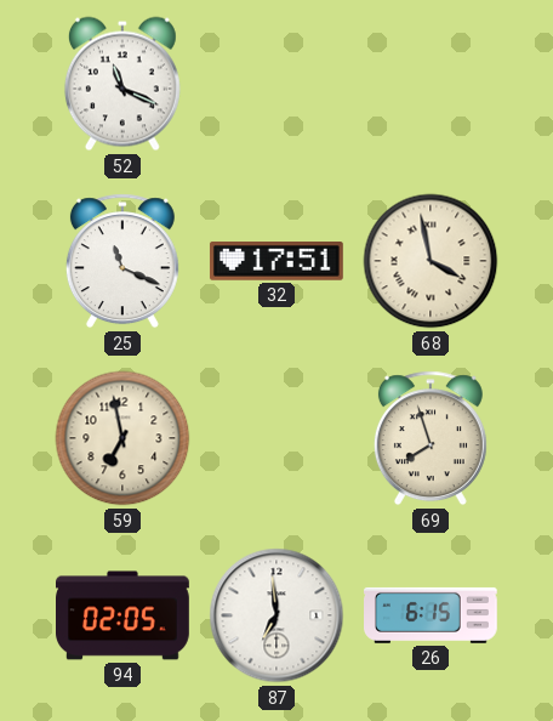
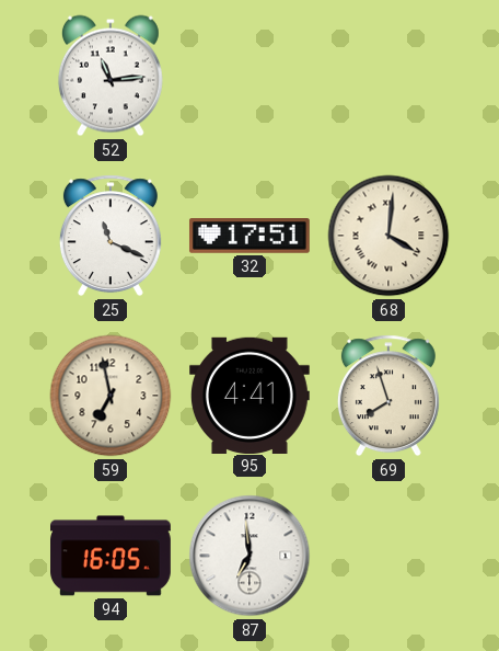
52: 11:19 -> 11:14 (111, 76)
68: 3:58 -> 4:01 (388, 236)
95: none -> 4:41 (251, 395)
94: 02:05 -> 16:05 (112, 556)
26: 6:15 -> none (432, 615)
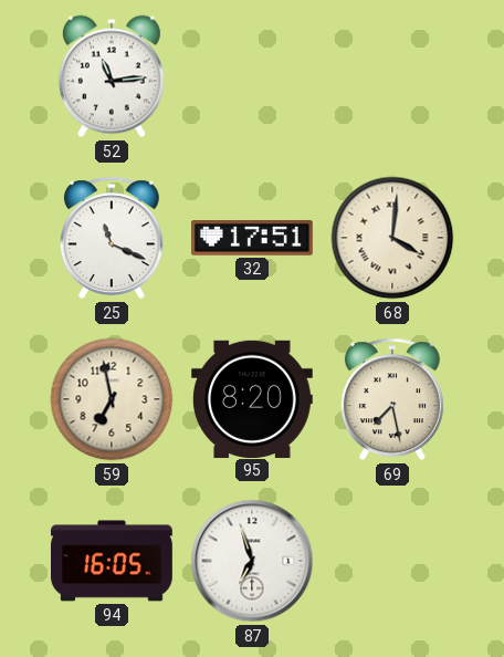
95: 4:41 -> 8:20 (253, 398)
69: 7:57 -> 7:28 (392, 399)
87: 6:59 -> 6:57 (252, 561)
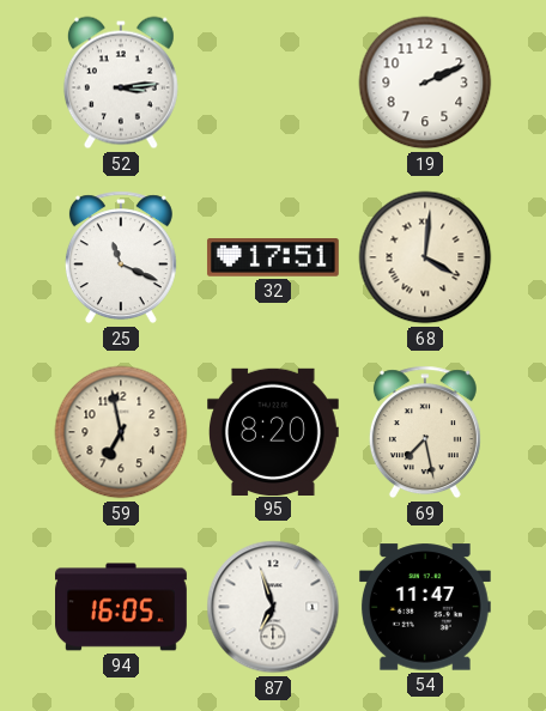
52: 11:14 -> 3:14 (121, 83)
19: none -> 2:11 (425, 83)
54: none -> 11:47 (425, 607)
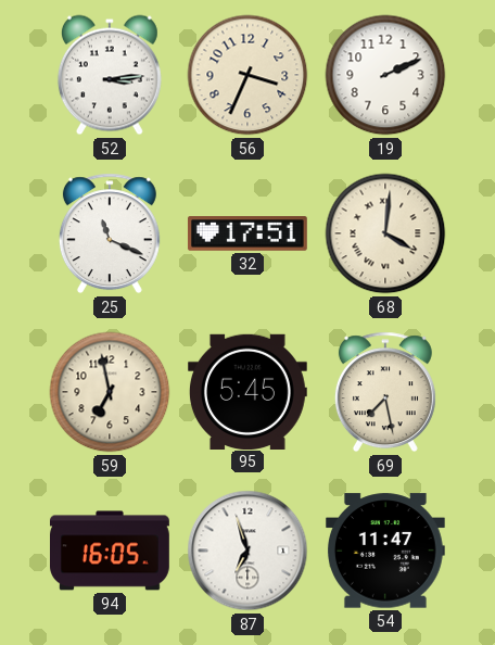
56: none -> 3:34 (247, 75)
95: 8:20 -> 5:45 (249, 391)
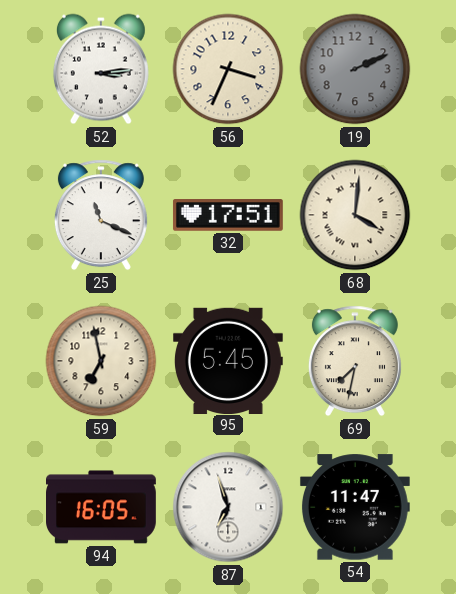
19 dial: white -> grey (355, 69)
69: 7:28 -> 7:32 (355, 361)
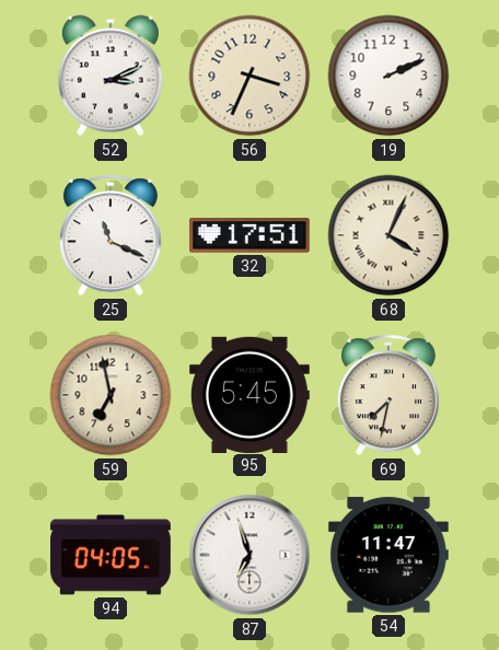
52: 3:14 -> 3:11 (111, 76)
19 dial: grey -> white (388, 76)
68: 4:01 -> 4:04 (388, 235)
94: 16:05 -> 04:05 (112, 555)
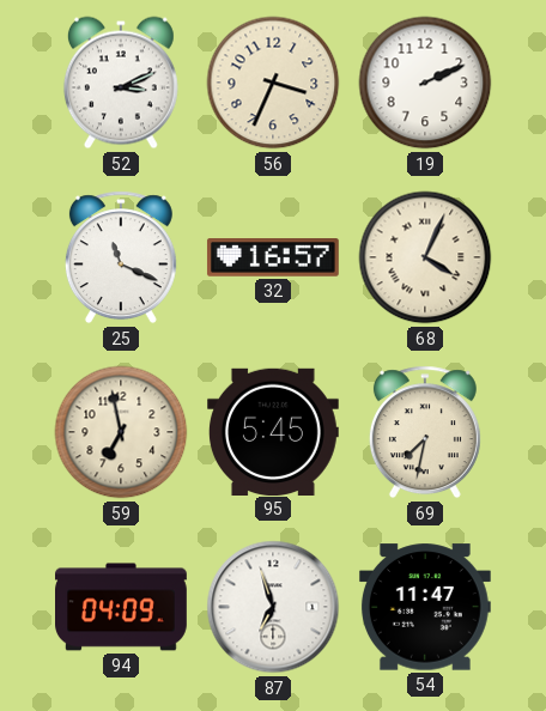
32: 17:51 -> 16:57 (273, 259)
94: 04:05 -> 04:09 (122, 607)
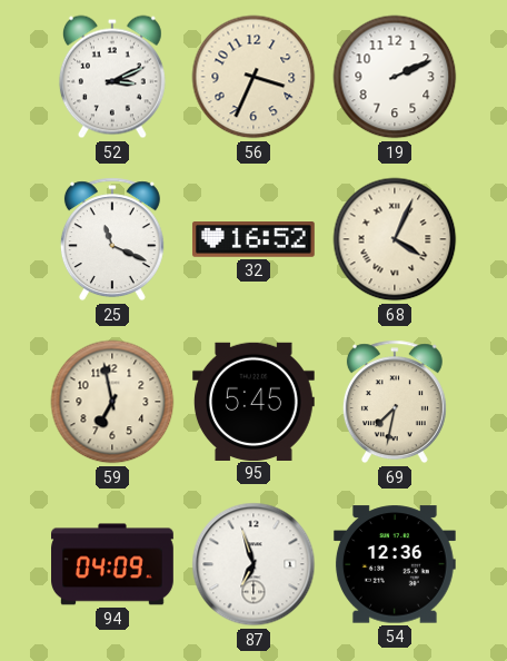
32: 16:57 -> 16:52 (254, 240)
54: 11:47 -> 12:36 (395, 564)
